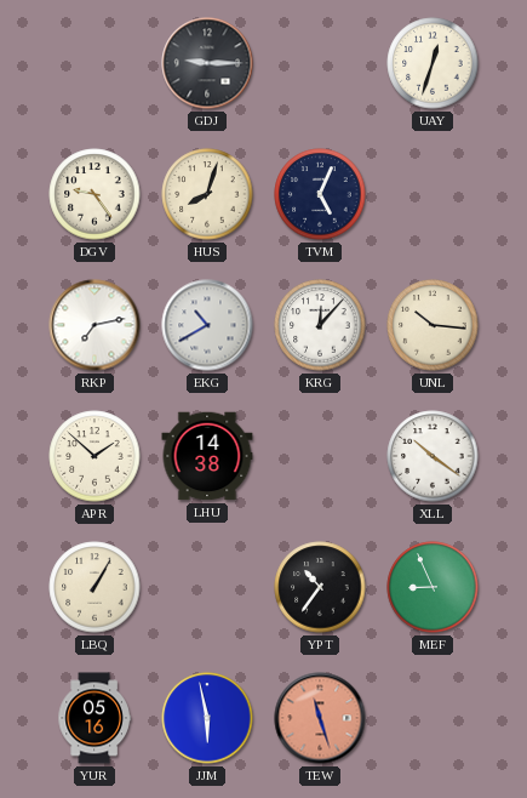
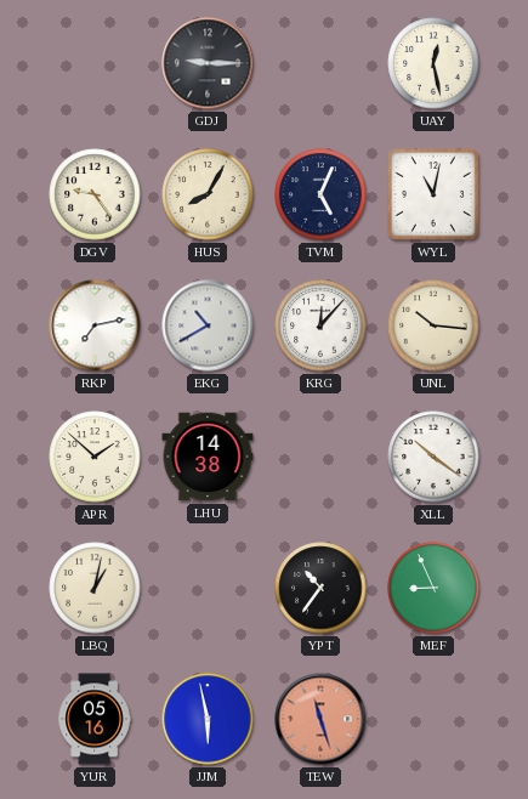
UAY: 12:33 -> 12:28 (433, 63)
HUS: 8:03 -> 8:05 (208, 194)
WYL: none -> 11:02 (433, 194)
LBQ: 1:05 -> 1:02 (95, 588)
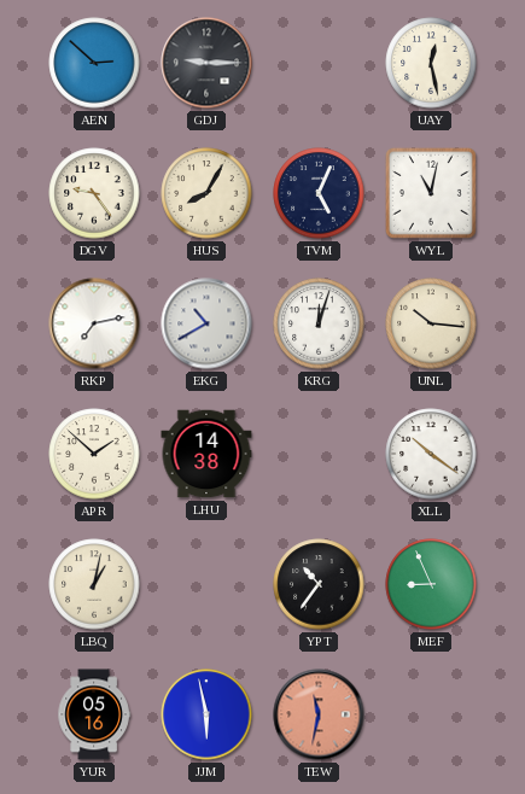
AEN: none -> 2:52 (94, 63)
KRG: 12:07 -> 12:03 (319, 323)
TEW: 11:27 -> 11:32 (319, 714)
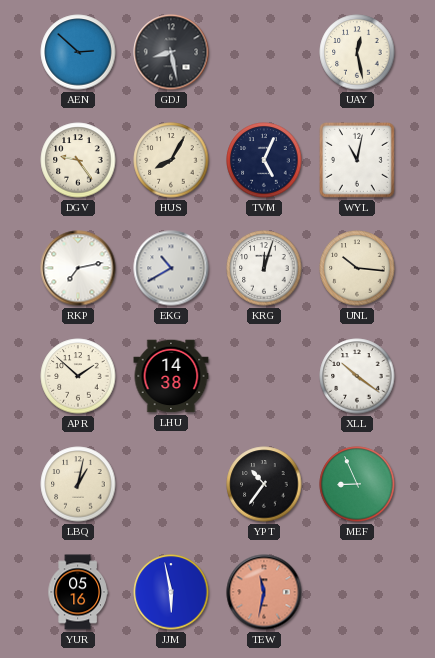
GDJ: 9:15 -> 8:28 (171, 52)
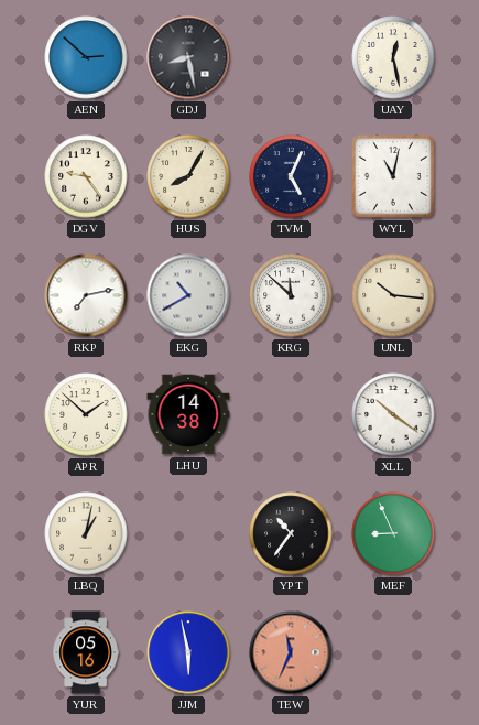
KRG: 12:03 -> 11:52 (291, 295)
TEW: 11:32 -> 11:34 (291, 652)
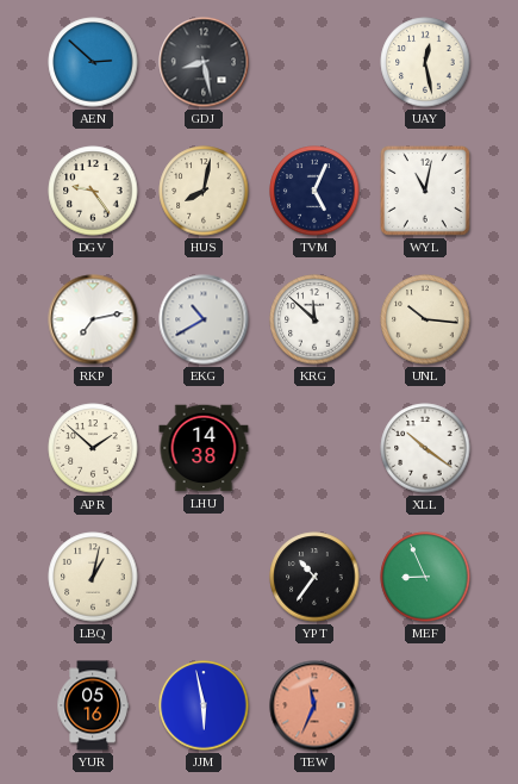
HUS: 8:05 -> 8:02 (204, 191)
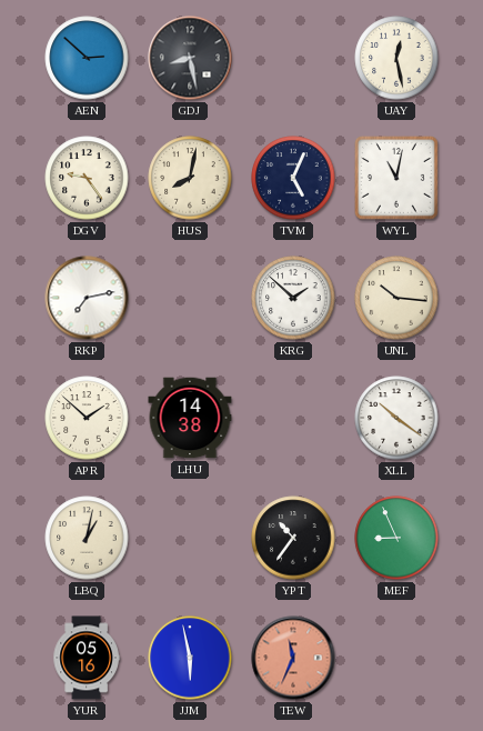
EKG: 10:40 -> none (204, 319)
KRG: 11:52 -> 1:52 (293, 298)
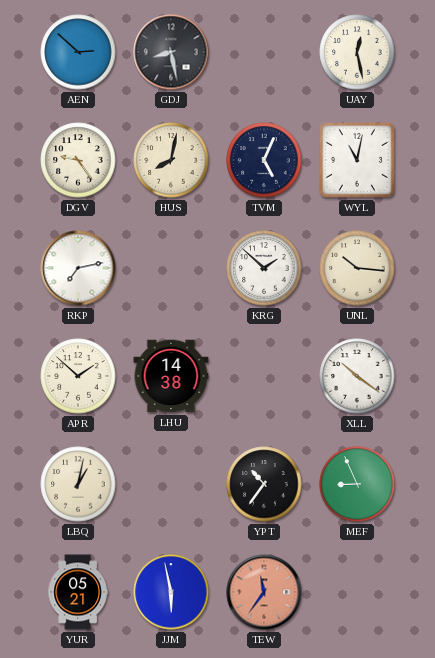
YUR: 05:16 -> 05:21 (78, 592)
TEW: 11:34 -> 11:36 (264, 592)
